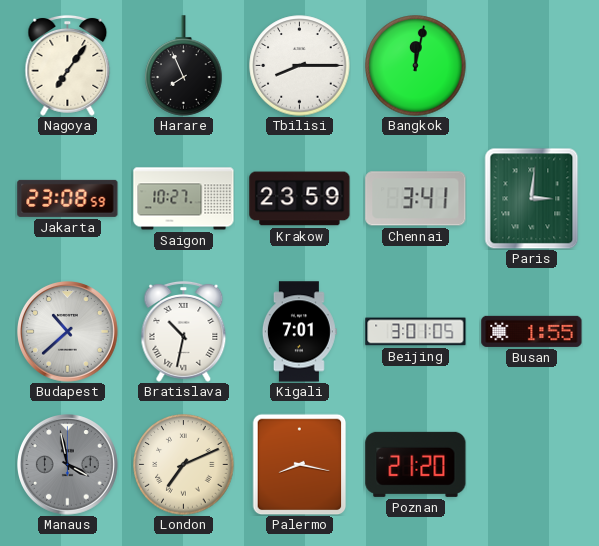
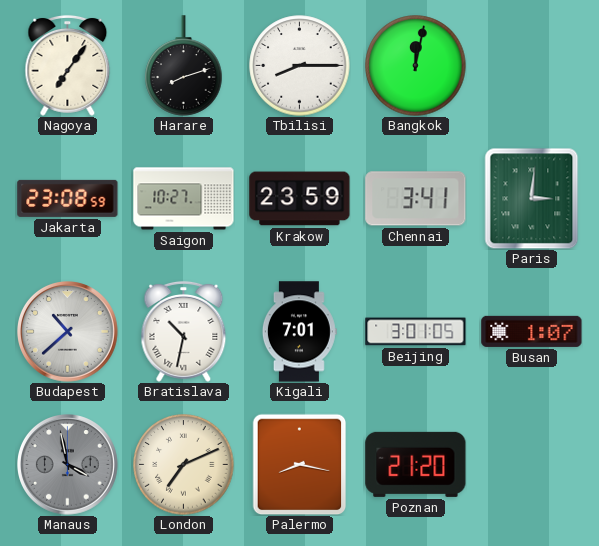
Harare: 7:56 -> 8:12 (184, 66)
Busan: 1:55 -> 1:07 (532, 331)
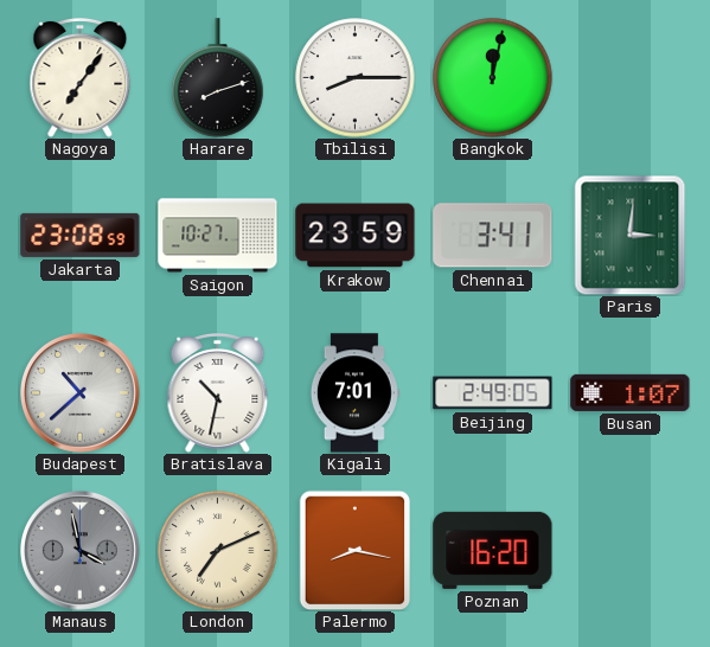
Beijing: 3:01 -> 2:49 (493, 393)
Poznan: 21:20 -> 16:20 (493, 550)
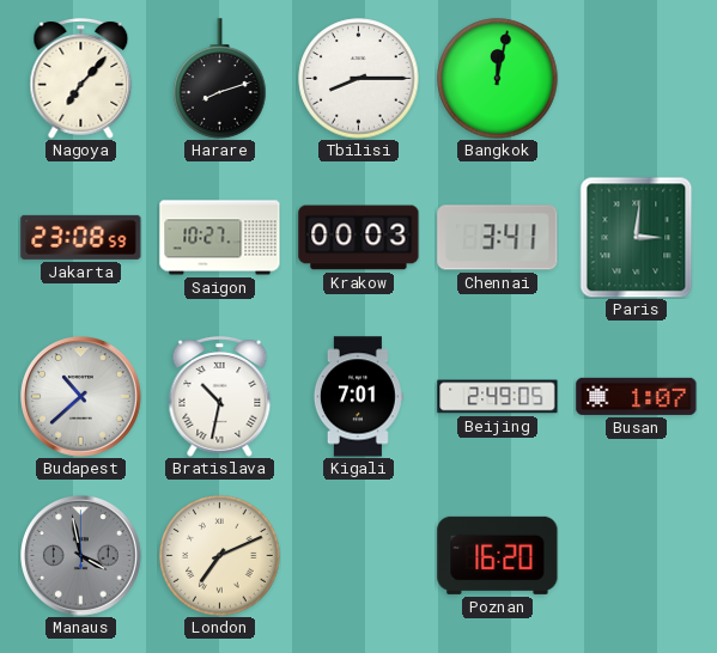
Nagoya: 7:06 -> 7:07 (81, 79)
Krakow: 23:59 -> 00:03 (359, 238)
Palermo: 8:17 -> none (356, 550)
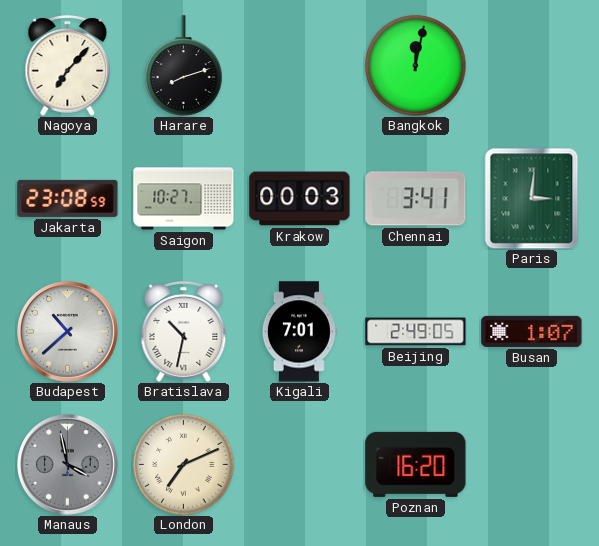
Tbilisi: 8:15 -> none (359, 79)
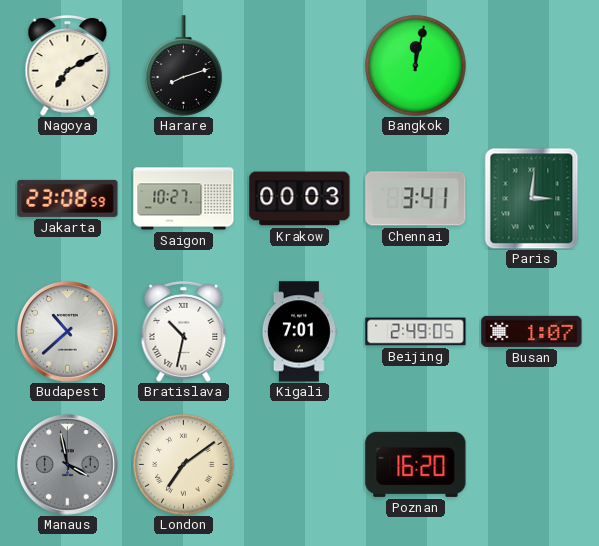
Nagoya: 7:07 -> 7:10 (68, 66)
London: 7:11 -> 7:09 (184, 465)
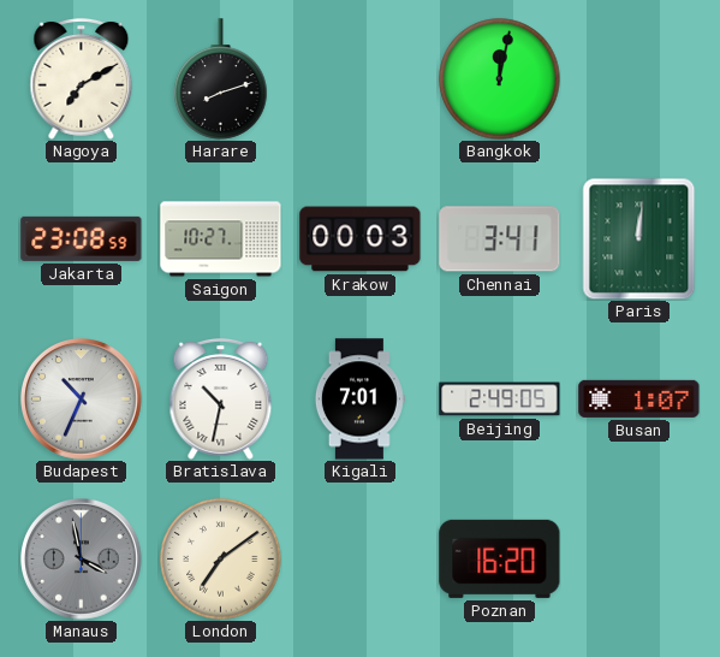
Paris: 3:01 -> 12:01 (639, 238)
Budapest: 10:38 -> 10:34 (82, 399)
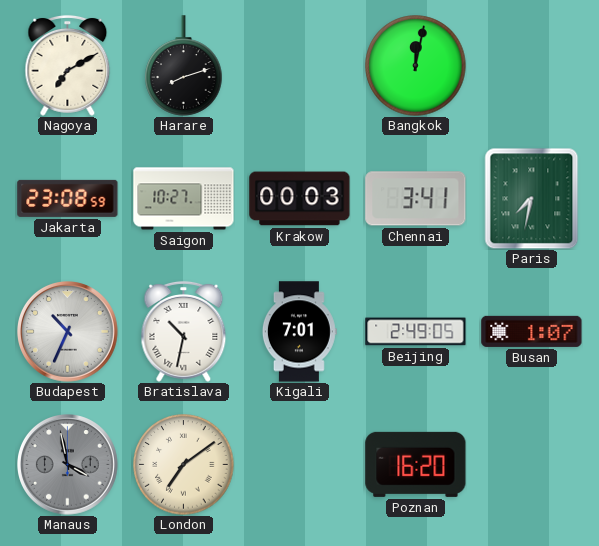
Paris: 12:01 -> 7:32 (532, 198)
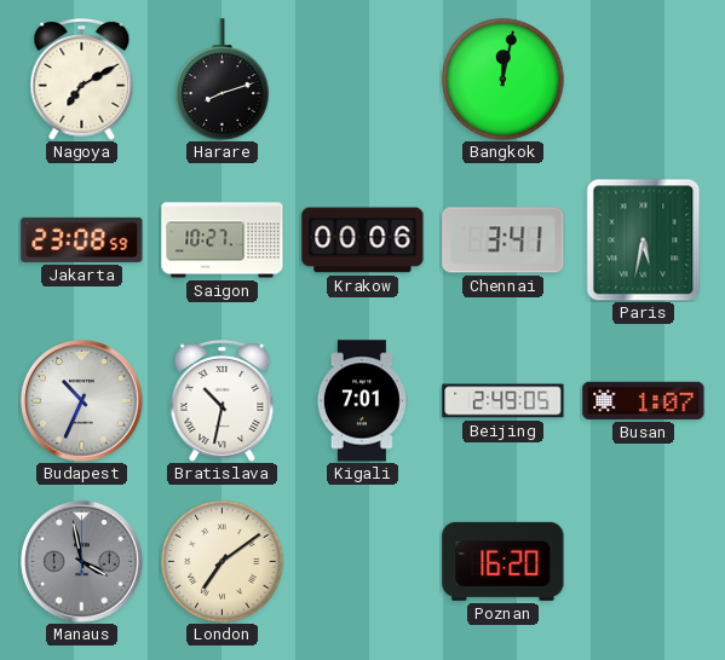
Krakow: 00:03 -> 00:06 (363, 241)
Paris: 7:32 -> 5:32 (644, 239)
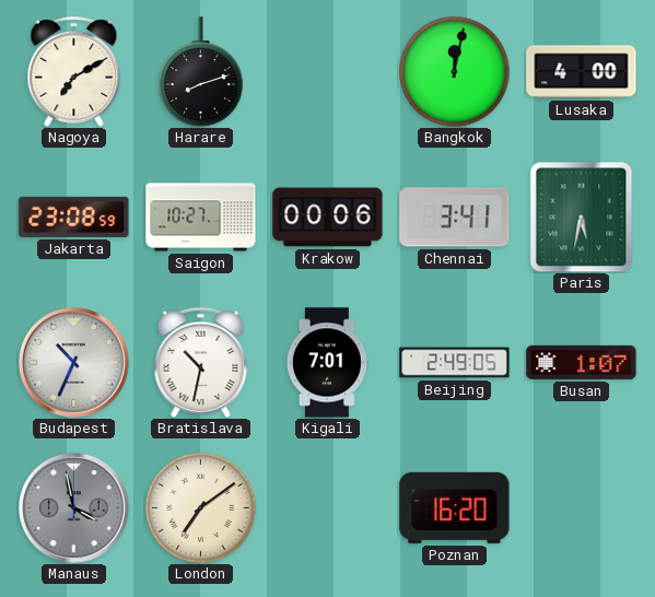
Lusaka: none -> 4:00 (582, 72)
